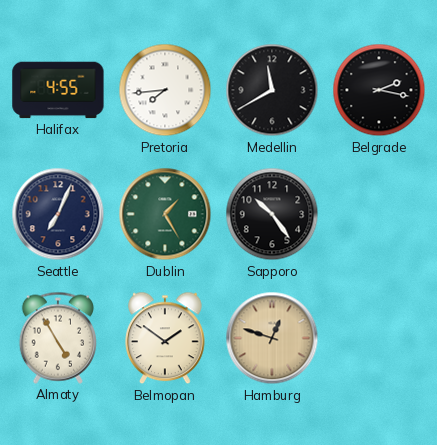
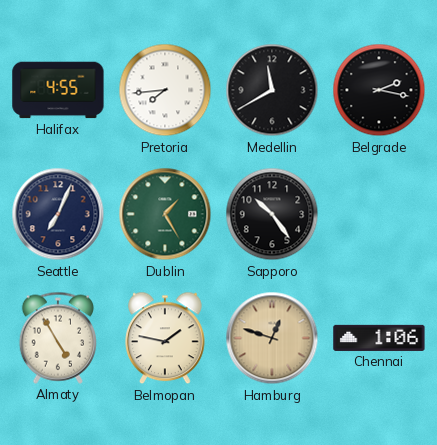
Belmopan: 1:51 -> 1:47 (165, 338)
Chennai: none -> 1:06 (379, 338)
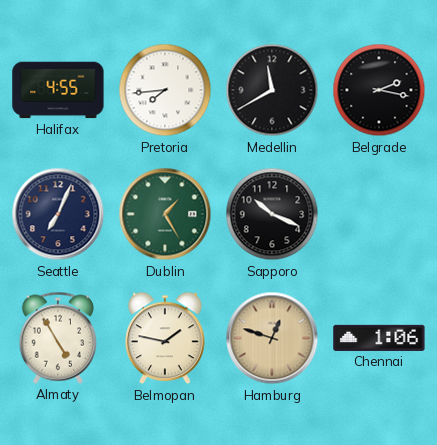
Sapporo: 10:24 -> 10:19 (272, 214)
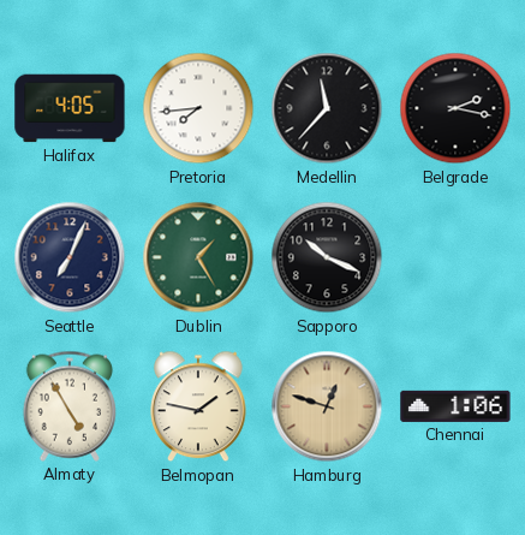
Halifax: 4:55 -> 4:05 (70, 108)
Medellin: 11:40 -> 11:37 (327, 108)
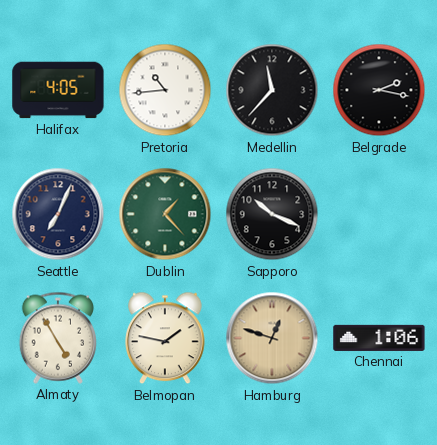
Pretoria: 7:44 -> 10:44 (165, 90)
Dublin: 1:25 -> 1:23 (165, 214)
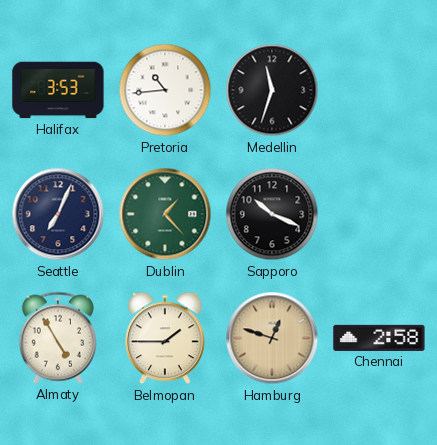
Halifax: 4:05 -> 3:53 (58, 90)
Medellin: 11:37 -> 11:33 (272, 90)
Belgrade: 2:17 -> none (379, 90)
Belmopan: 1:47 -> 1:45 (165, 338)
Chennai: 1:06 -> 2:58 (379, 338)
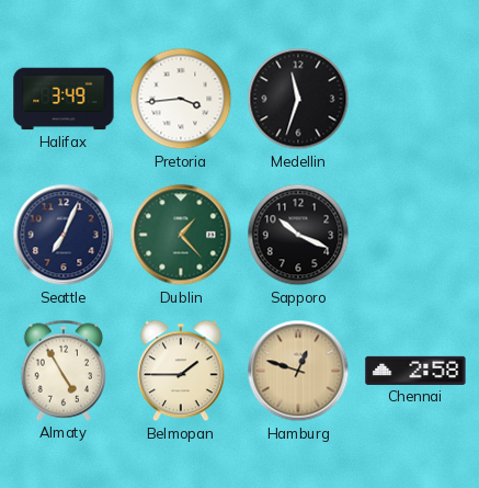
Halifax: 3:53 -> 3:49 (64, 99)
Pretoria: 10:44 -> 3:44 (181, 99)
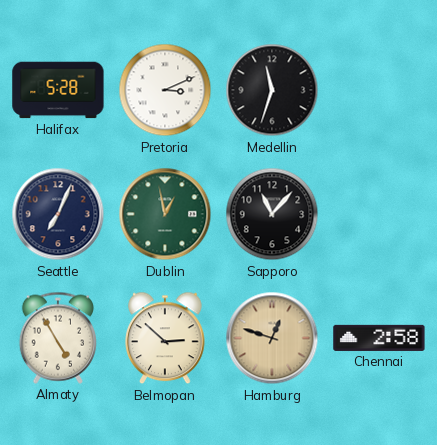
Halifax: 3:49 -> 5:28 (58, 90)
Pretoria: 3:44 -> 3:11 (165, 90)
Dublin: 1:23 -> 12:58 (165, 214)
Sapporo: 10:19 -> 11:07 (272, 214)
Belmopan: 1:45 -> 2:52 (165, 338)
